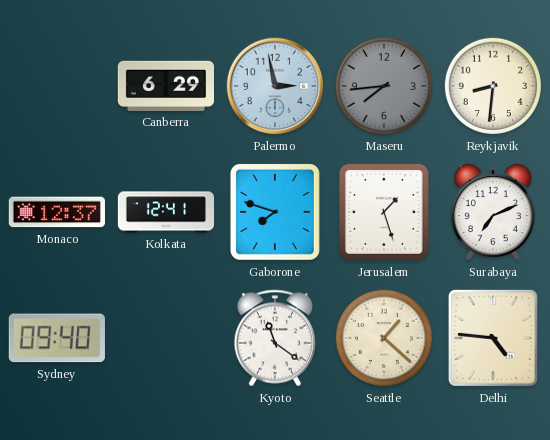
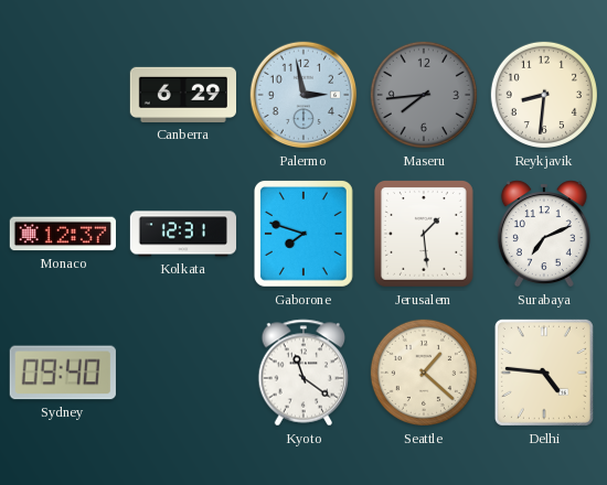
Kolkata: 12:41 -> 12:31 (183, 234)
Jerusalem: 1:27 -> 1:29 (424, 234)
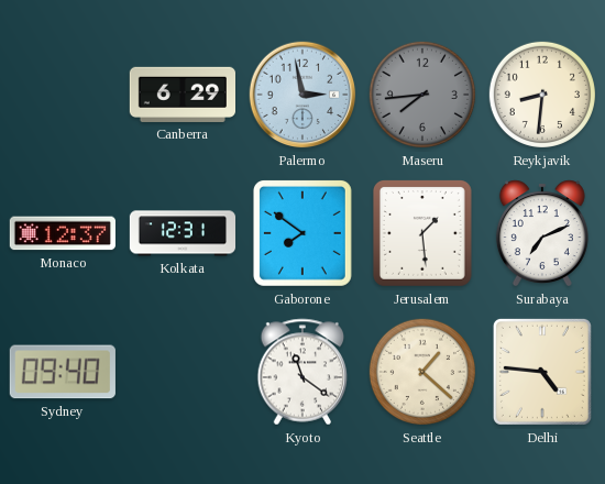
Gaborone: 7:48 -> 7:51 (302, 233)
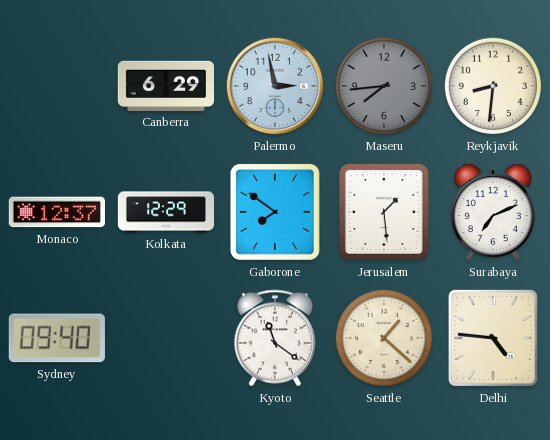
Kolkata: 12:31 -> 12:29 (166, 212)
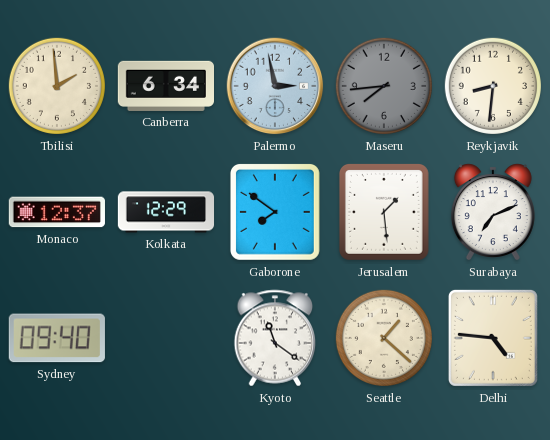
Tbilisi: none -> 1:59 (57, 86)
Canberra: 6:29 -> 6:34 (165, 86)
